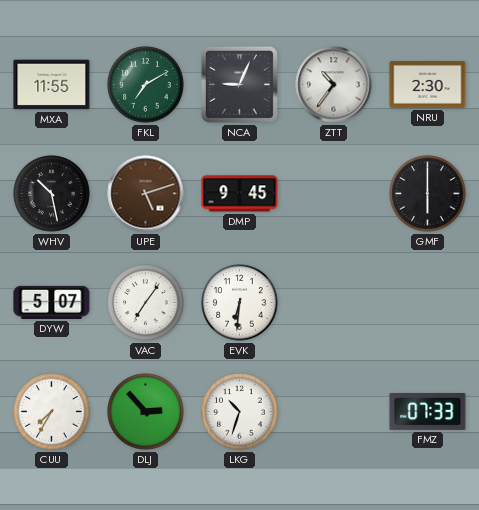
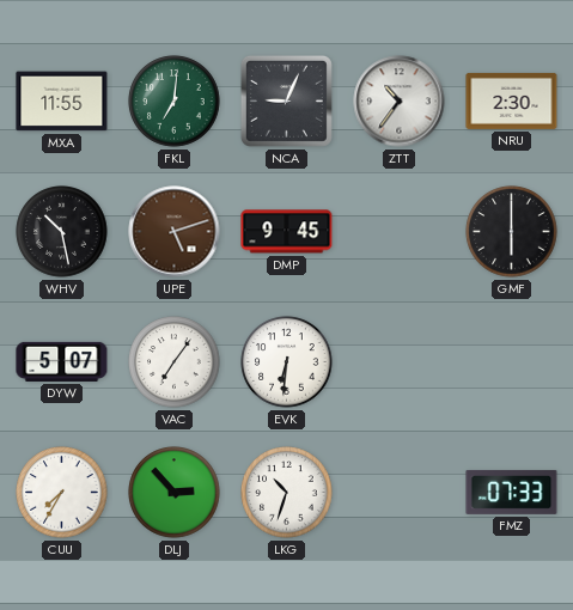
FKL: 7:10 -> 7:01 (175, 102)
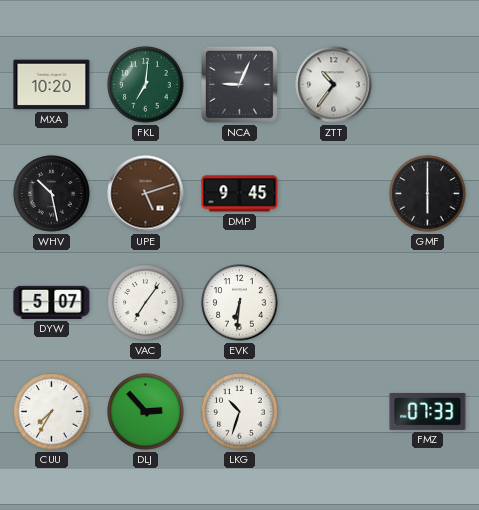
MXA: 11:55 -> 10:20 (52, 85)
NRU: 2:30 -> none (512, 100)
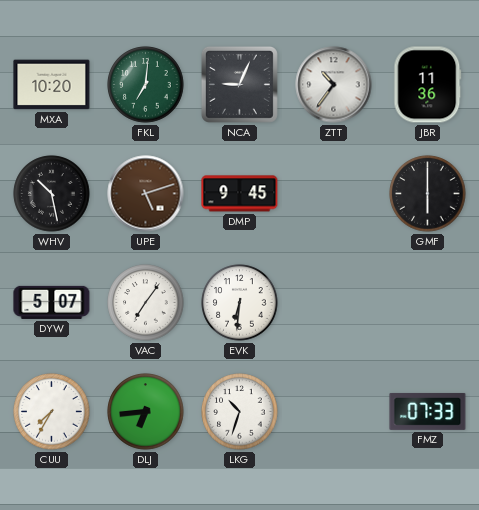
JBR: none -> 11:36 (428, 85)
DLJ: 2:53 -> 6:44 (146, 412)
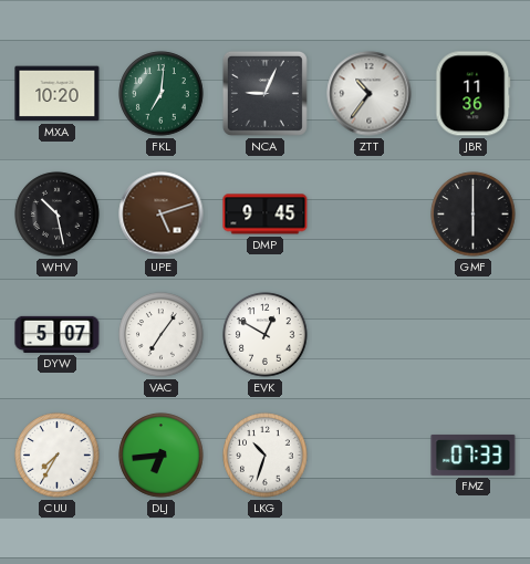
EVK: 6:31 -> 12:50 (266, 335)
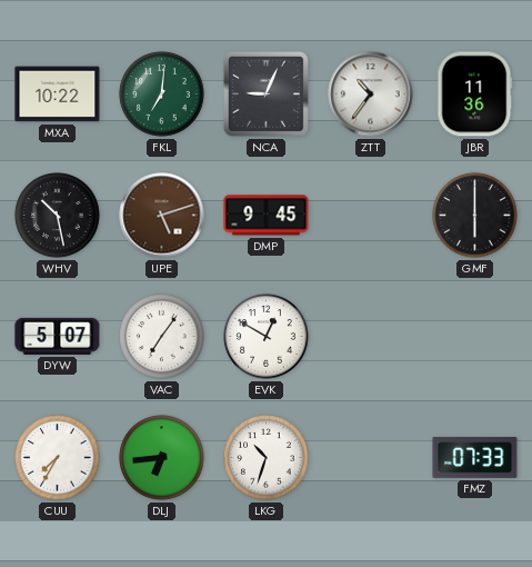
MXA: 10:20 -> 10:22 (58, 94)
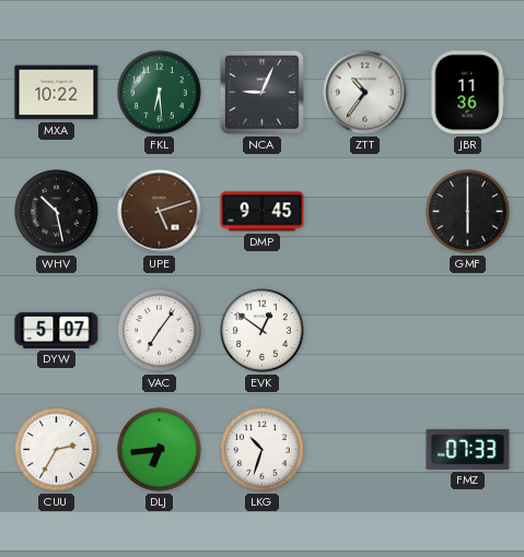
FKL: 7:01 -> 6:29 (160, 93)
EVK: 12:50 -> 12:51 (263, 331)
CUU: 7:35 -> 2:35 (57, 450)
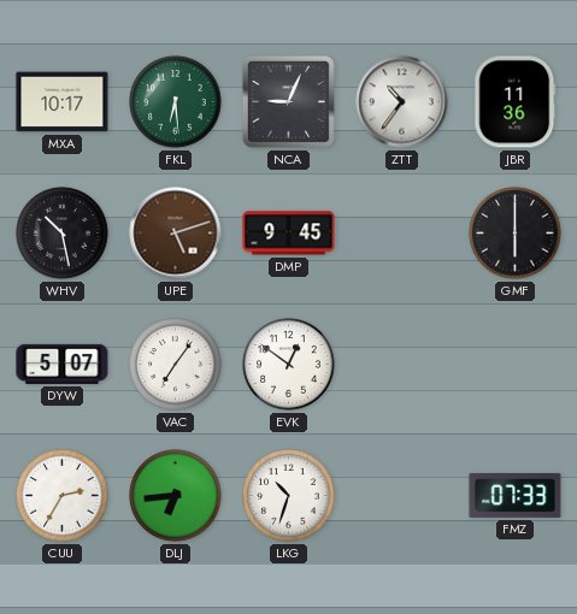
MXA: 10:22 -> 10:17 (63, 102)
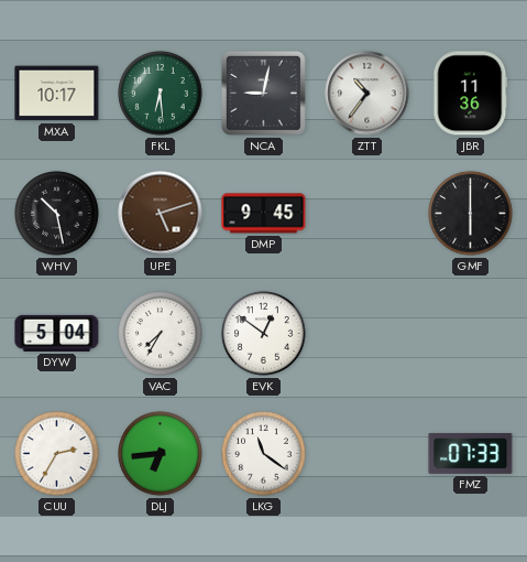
NCA: 9:04 -> 9:02 (263, 93)
DYW: 5:07 -> 5:04 (57, 333)
VAC: 7:06 -> 7:35 (161, 334)
LKG: 10:33 -> 11:21 (264, 454)
